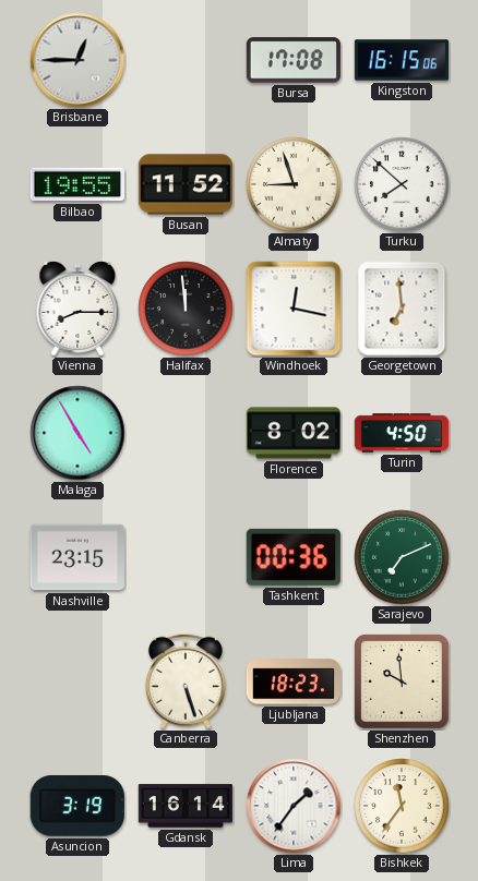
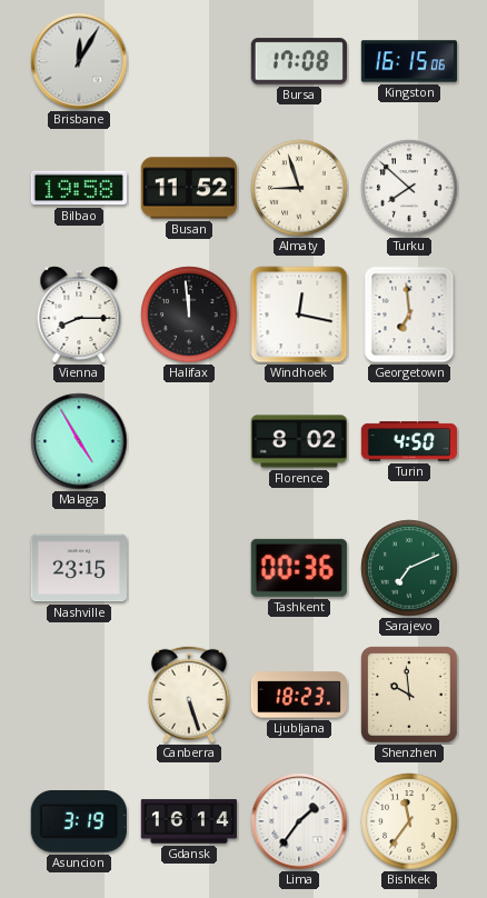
Brisbane: 12:45 -> 12:05 (79, 61)
Bilbao: 19:55 -> 19:58 (79, 188)
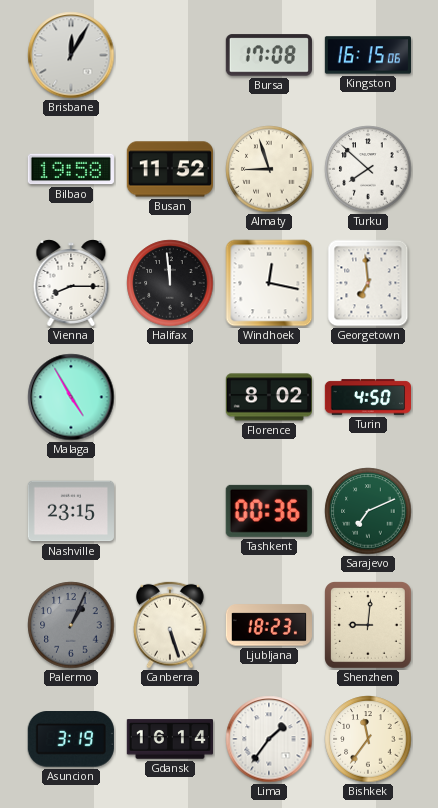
Palermo: none -> 1:04 (71, 625)
Shenzhen: 9:59 -> 9:01 (369, 626)
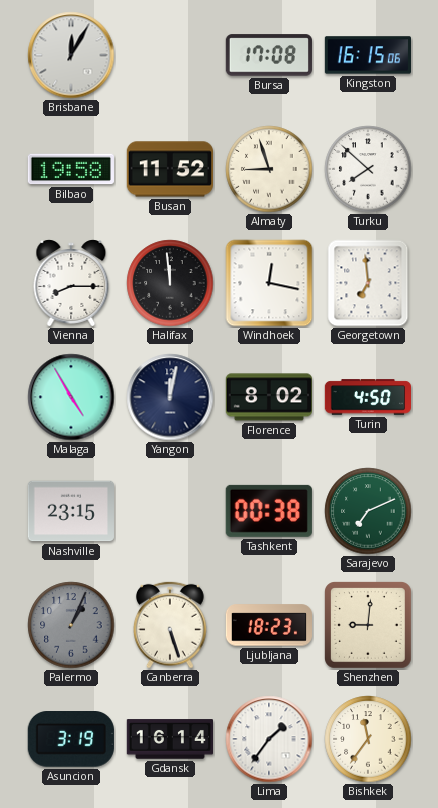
Yangon: none -> 12:02 (170, 397)
Tashkent: 00:36 -> 00:38 (269, 511)
